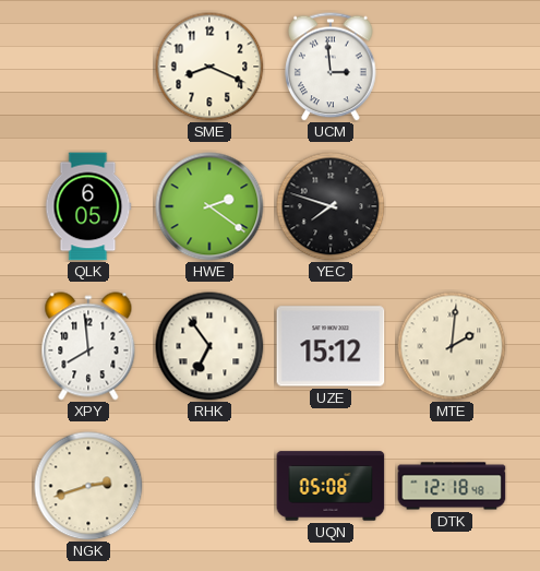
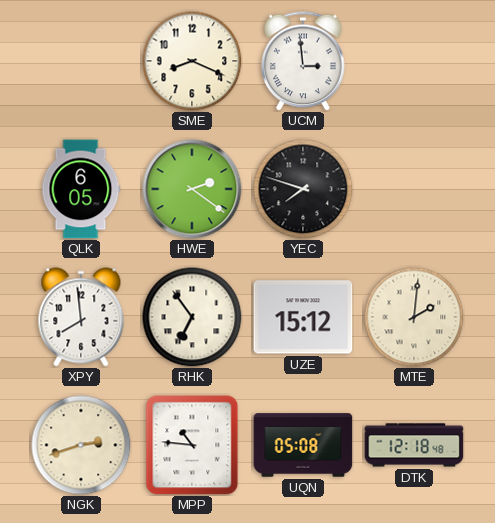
MPP: none -> 10:46 (192, 445)
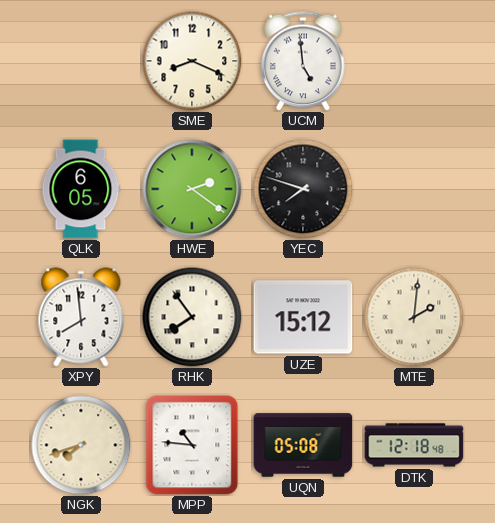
UCM: 2:59 -> 4:59 (303, 61)
RHK: 6:54 -> 7:54 (192, 317)
NGK: 2:42 -> 7:42 (81, 445)
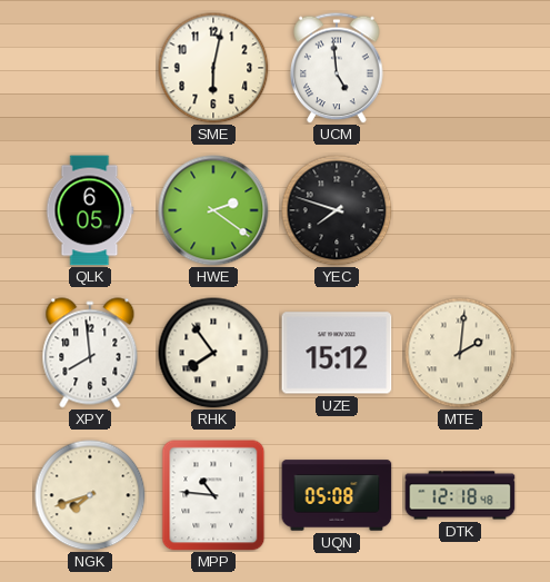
SME: 8:19 -> 6:02 (213, 68)
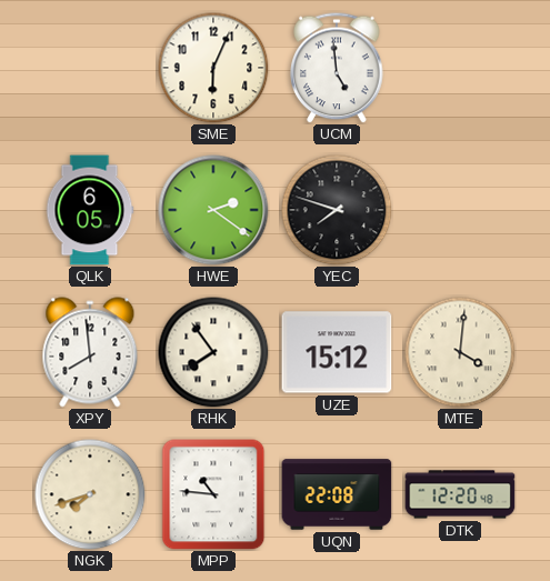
SME: 6:02 -> 6:04 (213, 68)
MTE: 2:01 -> 4:01 (460, 352)
UQN: 05:08 -> 22:08 (337, 494)
DTK: 12:18 -> 12:20 (460, 494)
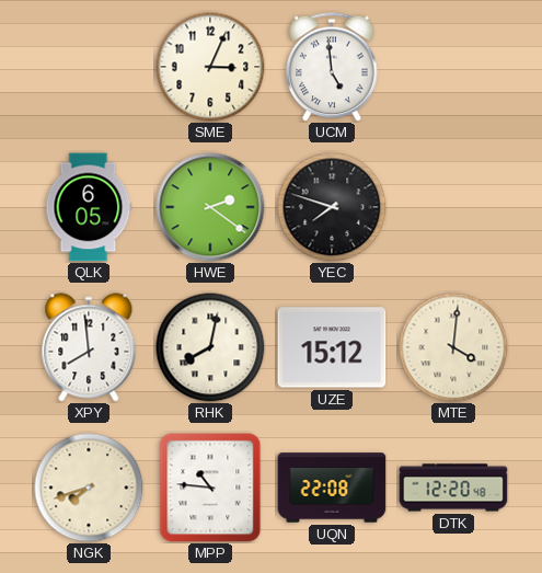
SME: 6:04 -> 3:04 (210, 67)
RHK: 7:54 -> 8:02 (210, 347)
